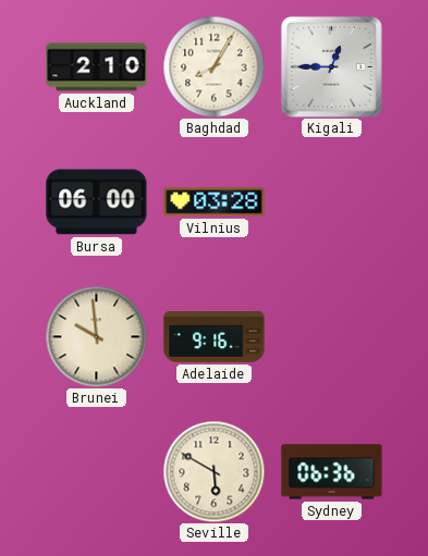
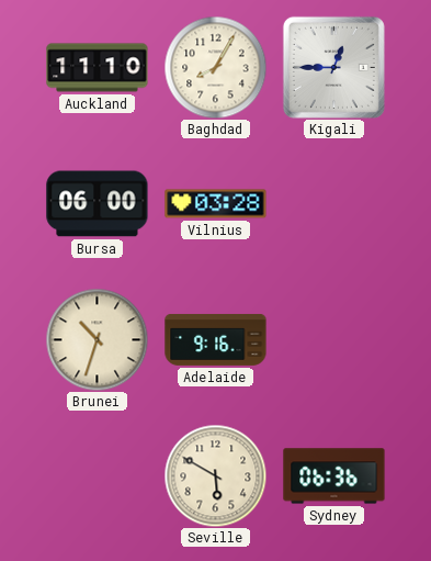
Auckland: 2:10 -> 11:10 (98, 68)
Brunei: 9:59 -> 10:33 (97, 339)
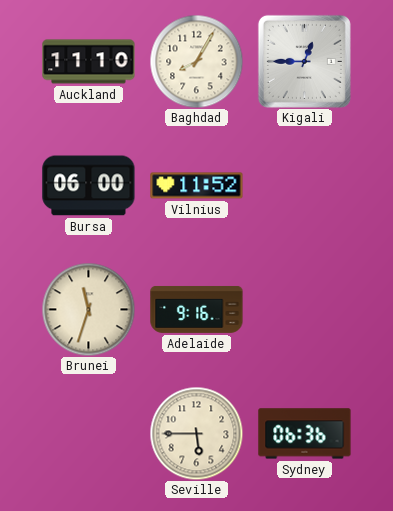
Vilnius: 03:28 -> 11:52 (197, 186)
Brunei: 10:33 -> 11:33 (88, 309)
Seville: 5:50 -> 5:45 (196, 433)
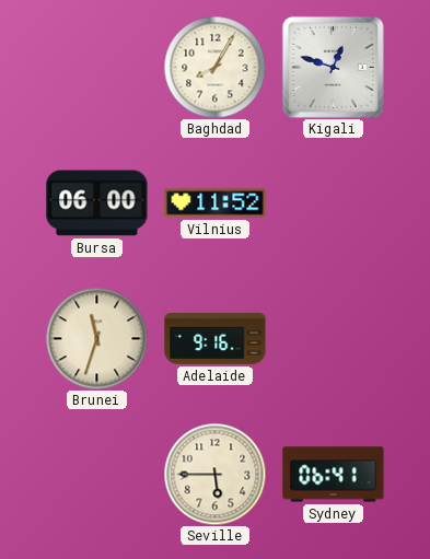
Auckland: 11:10 -> none (89, 62)
Kigali: 12:45 -> 12:48 (333, 67)
Sydney: 06:36 -> 06:41 (334, 475)
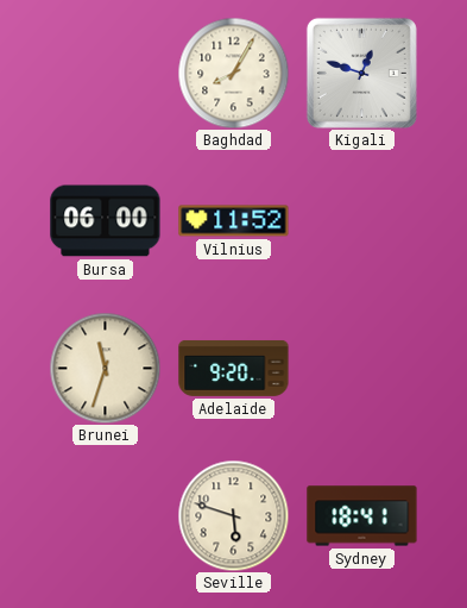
Adelaide: 9:16 -> 9:20 (234, 368)
Seville: 5:45 -> 5:48 (233, 515)
Sydney: 06:41 -> 18:41 (362, 516)
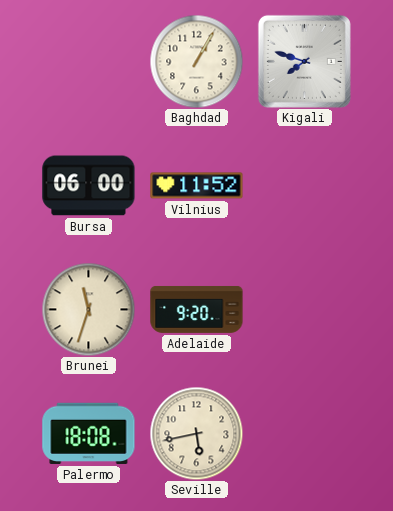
Baghdad: 8:05 -> 1:05 (196, 61)
Kigali: 12:48 -> 7:48 (304, 61)
Palermo: none -> 18:08 (89, 433)
Seville: 5:48 -> 5:43 (196, 433)
Sydney: 18:41 -> none (362, 516)
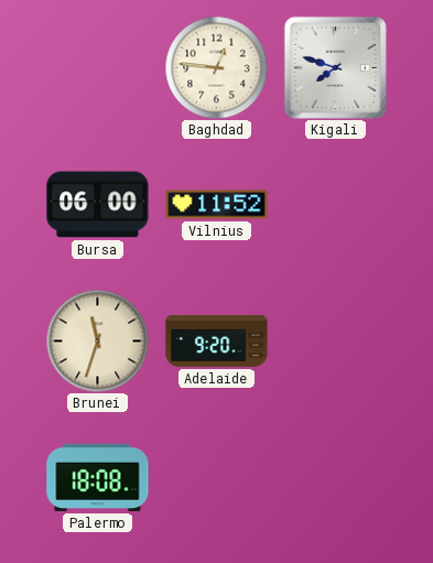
Baghdad: 1:05 -> 12:46 (216, 67)
Seville: 5:43 -> none (196, 433)
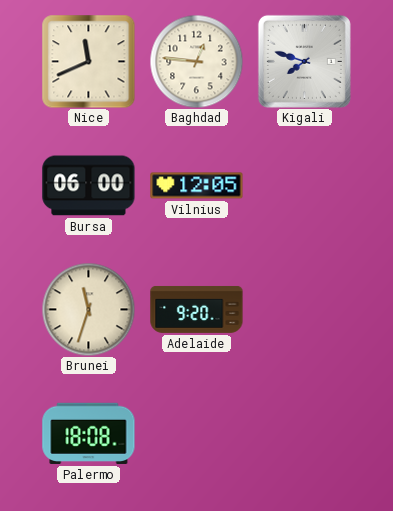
Nice: none -> 11:41 (89, 62)
Vilnius: 11:52 -> 12:05 (197, 186)
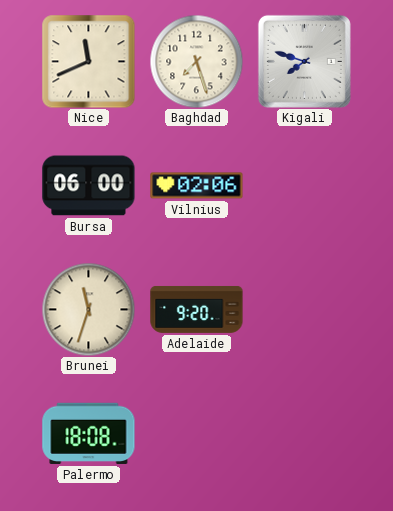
Baghdad: 12:46 -> 7:27 (196, 61)
Vilnius: 12:05 -> 02:06 (197, 186)
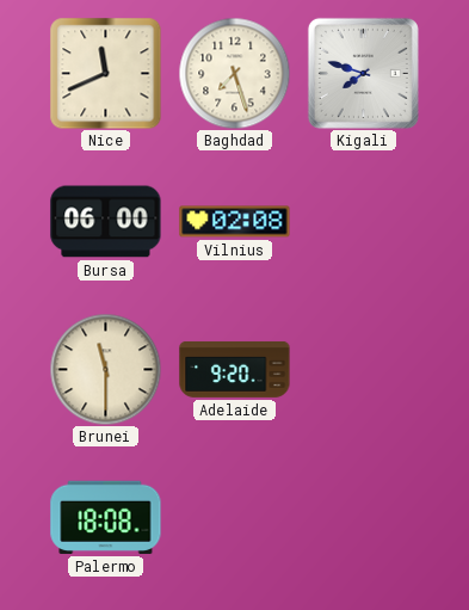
Vilnius: 02:06 -> 02:08 (235, 222)
Brunei: 11:33 -> 11:30 (105, 369)
